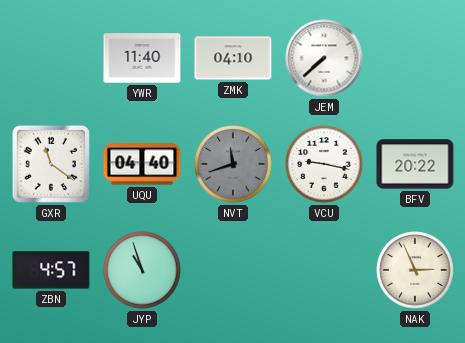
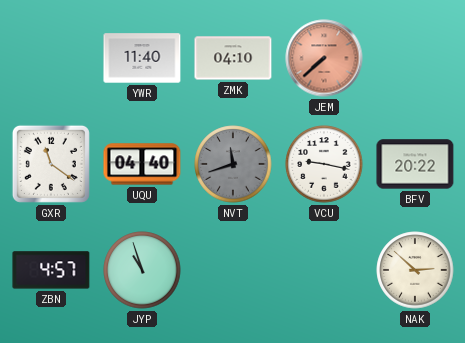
JEM dial: white -> salmon (324, 58)
NAK: 2:56 -> 2:52 (415, 270)
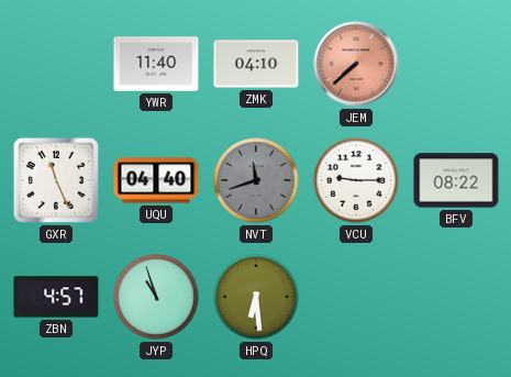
GXR: 11:21 -> 11:26 (56, 180)
VCU: 9:17 -> 9:15 (356, 180)
BFV: 20:22 -> 08:22 (456, 180)
HPQ: none -> 6:29 (256, 297)
NAK: 2:52 -> none (415, 270)
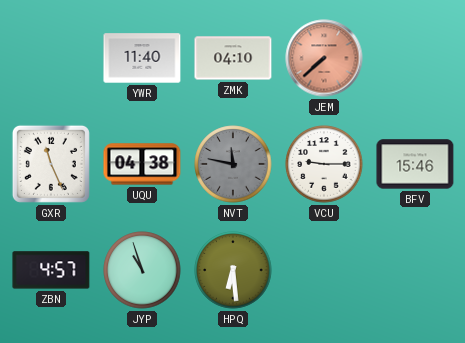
UQU: 04:40 -> 04:38 (142, 164)
NVT: 11:42 -> 11:47 (233, 164)
BFV: 08:22 -> 15:46 (415, 164)
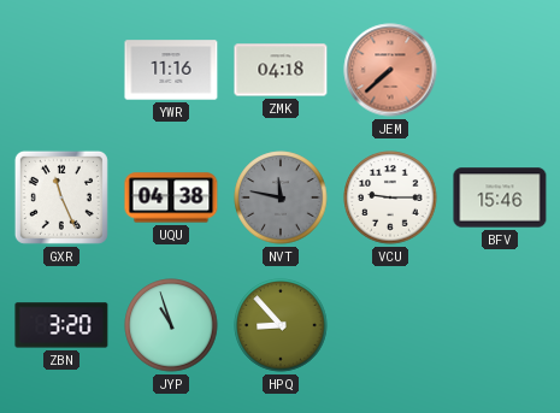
YWR: 11:40 -> 11:16 (171, 70)
ZMK: 04:10 -> 04:18 (281, 70)
ZBN: 4:57 -> 3:20 (61, 325)
HPQ: 6:29 -> 8:53 (281, 325)
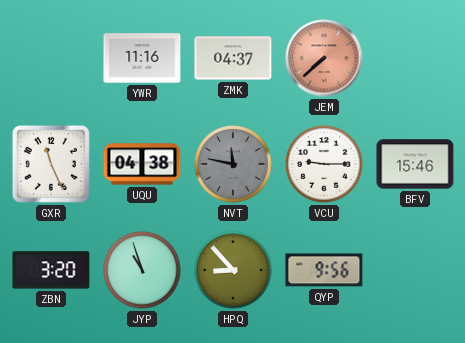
ZMK: 04:18 -> 04:37 (233, 58)
QYP: none -> 9:56 (324, 270)
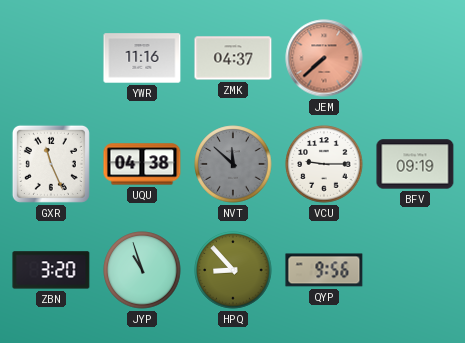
NVT: 11:47 -> 11:52 (233, 164)
BFV: 15:46 -> 09:19 (415, 164)
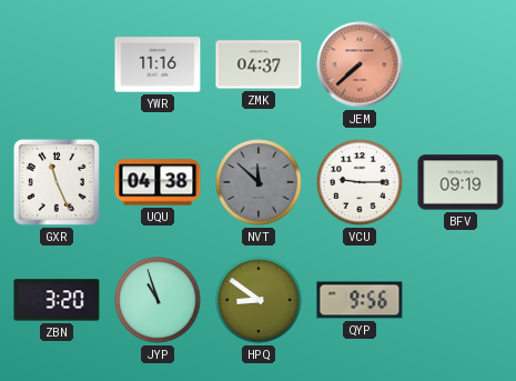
HPQ: 8:53 -> 8:51 (259, 300)
